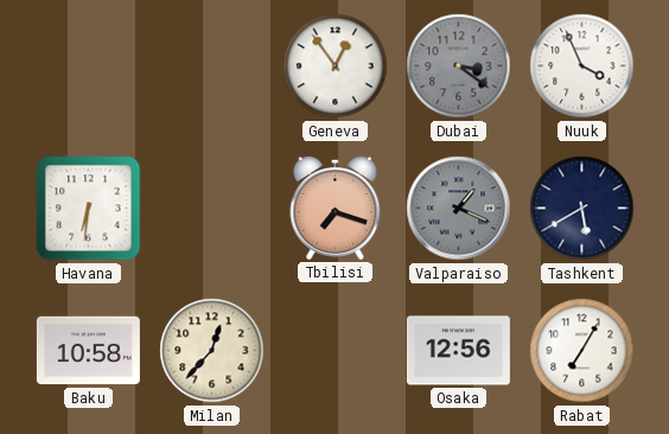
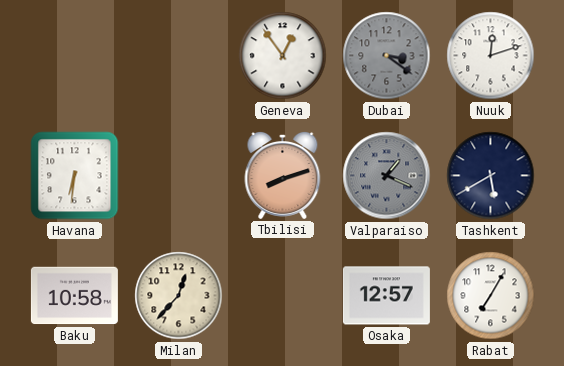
Nuuk: 3:56 -> 12:12 (491, 56)
Tbilisi: 7:18 -> 8:12 (283, 176)
Osaka: 12:56 -> 12:57 (386, 296)
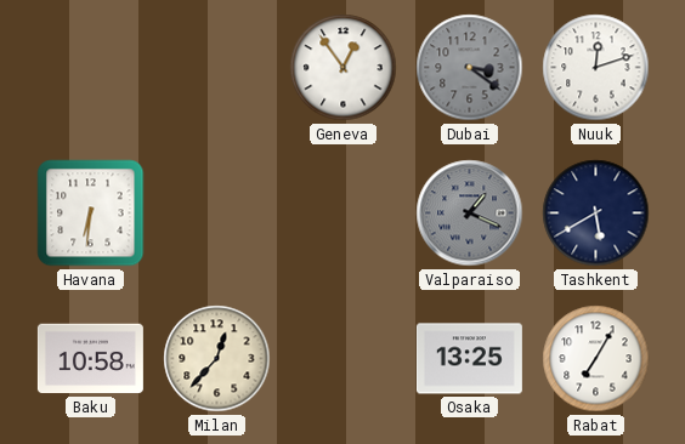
Tbilisi: 8:12 -> none (283, 176)
Osaka: 12:57 -> 13:25 (469, 359)
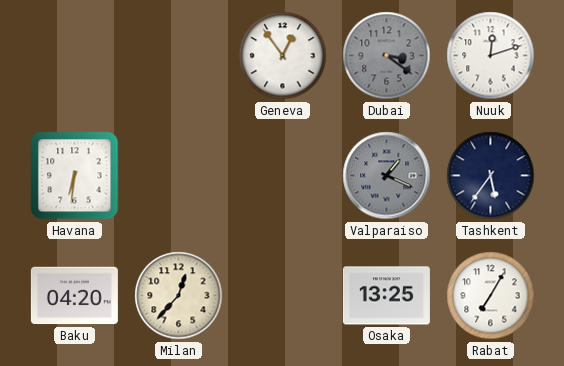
Tashkent: 5:40 -> 5:36 (491, 176)
Baku: 10:58 -> 04:20 (74, 296)
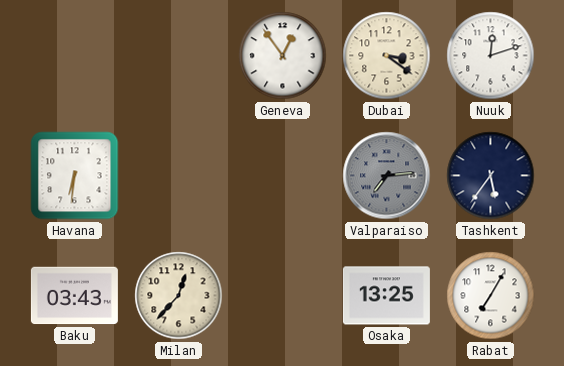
Dubai dial: grey -> cream (387, 56)
Valparaiso: 1:19 -> 7:14 (387, 176)
Baku: 04:20 -> 03:43 (74, 296)
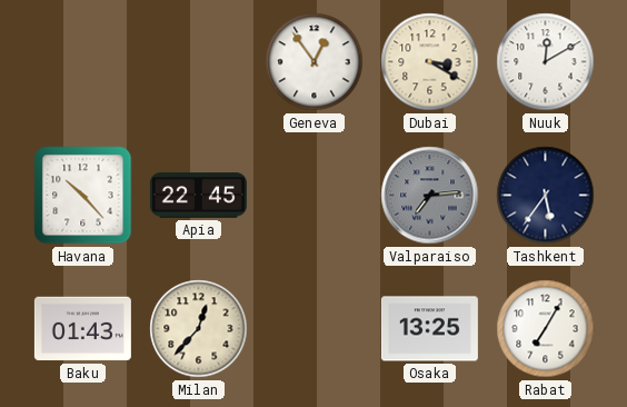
Dubai: 3:21 -> 3:20 (430, 62)
Nuuk: 12:12 -> 12:10 (546, 62)
Havana: 6:31 -> 10:23 (83, 196)
Apia: none -> 22:45 (198, 196)
Baku: 03:43 -> 01:43 (82, 329)
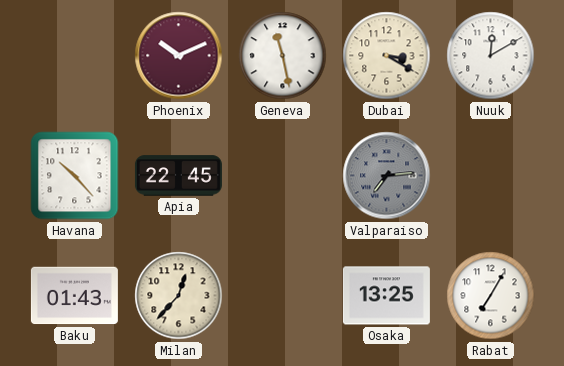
Phoenix: none -> 10:11 (179, 56)
Geneva: 12:54 -> 11:28 (283, 56)
Tashkent: 5:36 -> none (546, 196)
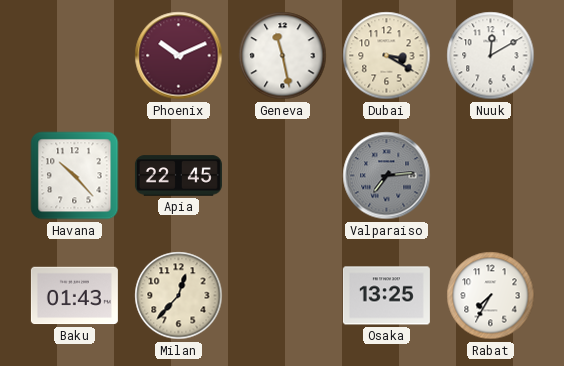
Rabat: 7:05 -> 7:35 (491, 296)
